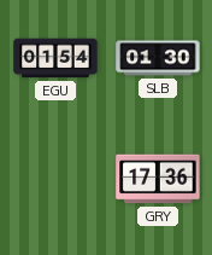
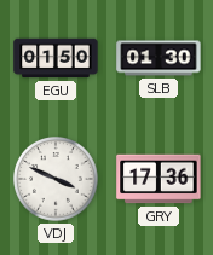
EGU: 01:54 -> 01:50 (56, 58)
VDJ: none -> 3:49 (57, 180)
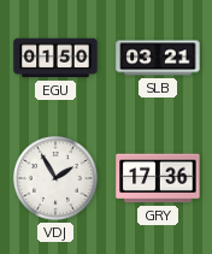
SLB: 01:30 -> 03:21 (158, 58)
VDJ: 3:49 -> 1:55 (57, 179)
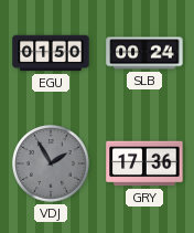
SLB: 03:21 -> 00:24 (144, 53)
VDJ dial: white -> grey (52, 165)
